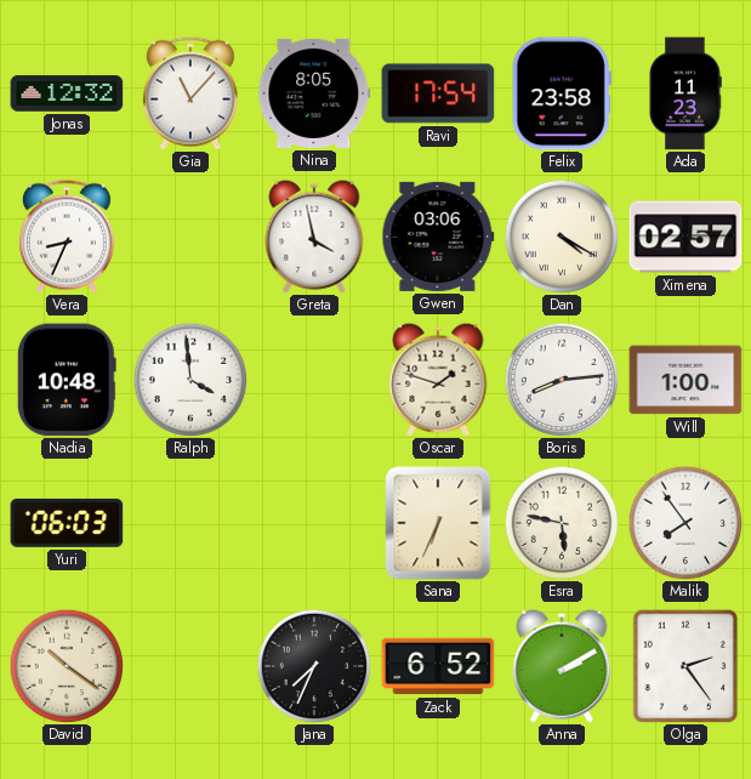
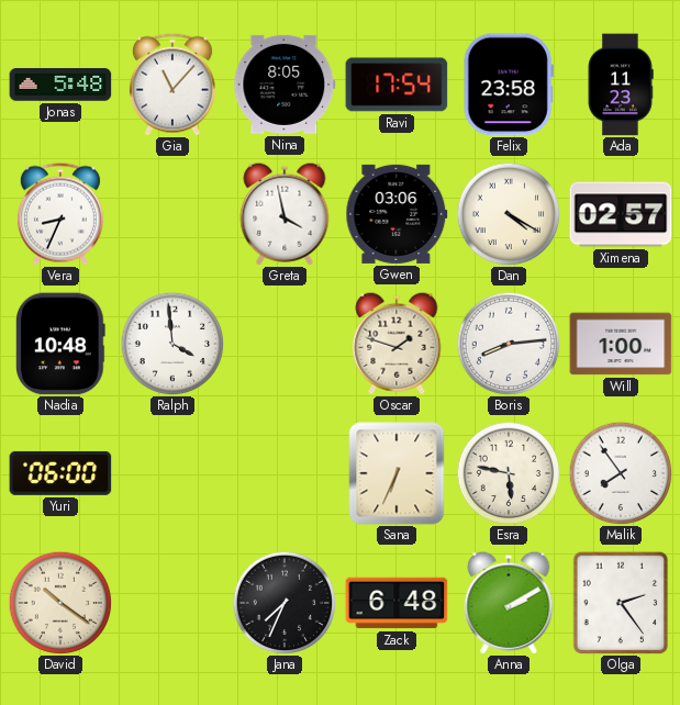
Jonas: 12:32 -> 5:48 (60, 85)
Yuri: 06:03 -> 06:00 (60, 473)
Zack: 6:52 -> 6:48 (397, 603)
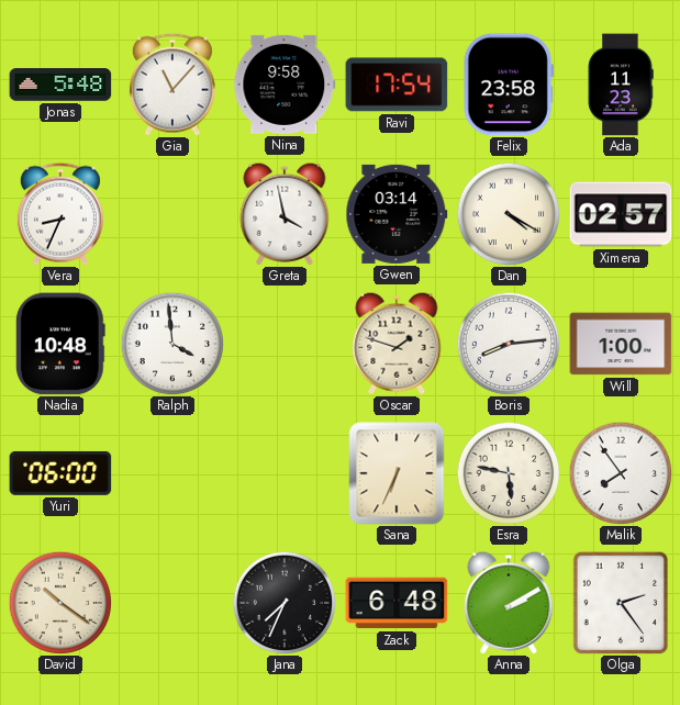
Nina: 8:05 -> 9:58 (285, 85)
Gwen: 03:06 -> 03:14 (397, 214)
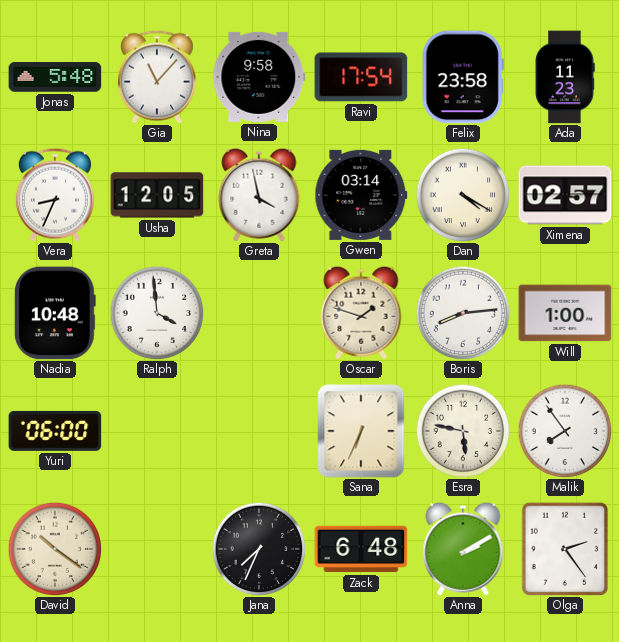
Usha: none -> 12:05 (157, 195)
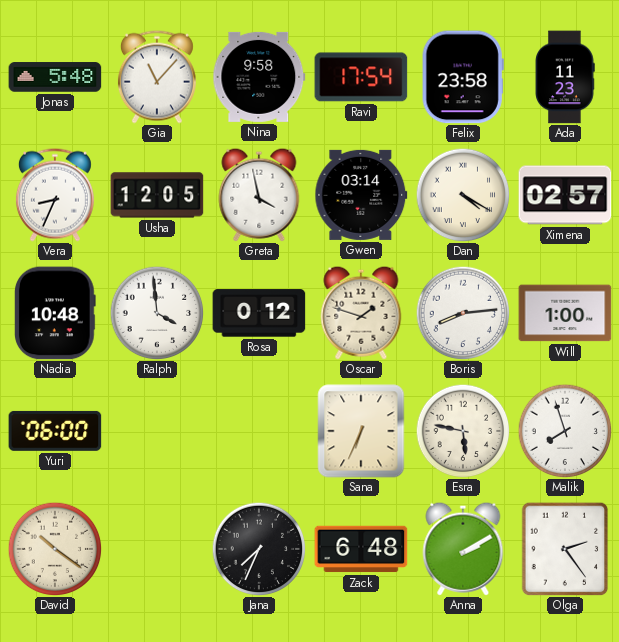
Rosa: none -> 0:12 (259, 313)
Malik: 7:54 -> 7:57 (565, 431)
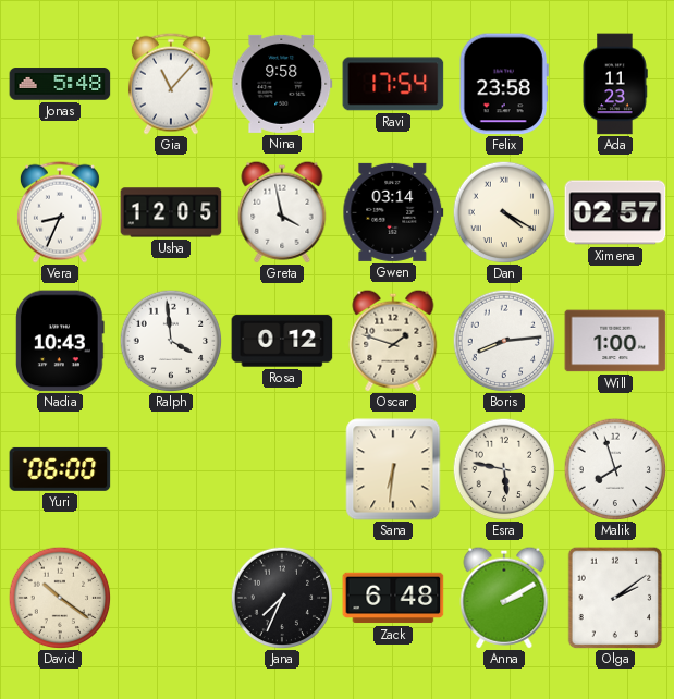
Nadia: 10:48 -> 10:43 (61, 341)
Sana: 6:34 -> 6:31 (393, 469)
Olga: 2:24 -> 2:09 (615, 598)
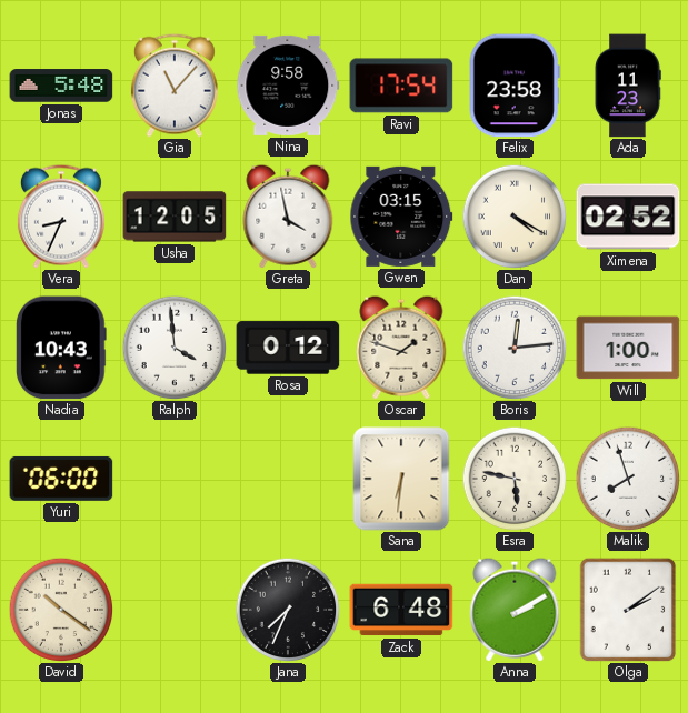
Gwen: 03:14 -> 03:15 (401, 217)
Ximena: 02:57 -> 02:52 (628, 217)
Boris: 8:14 -> 12:14 (515, 348)
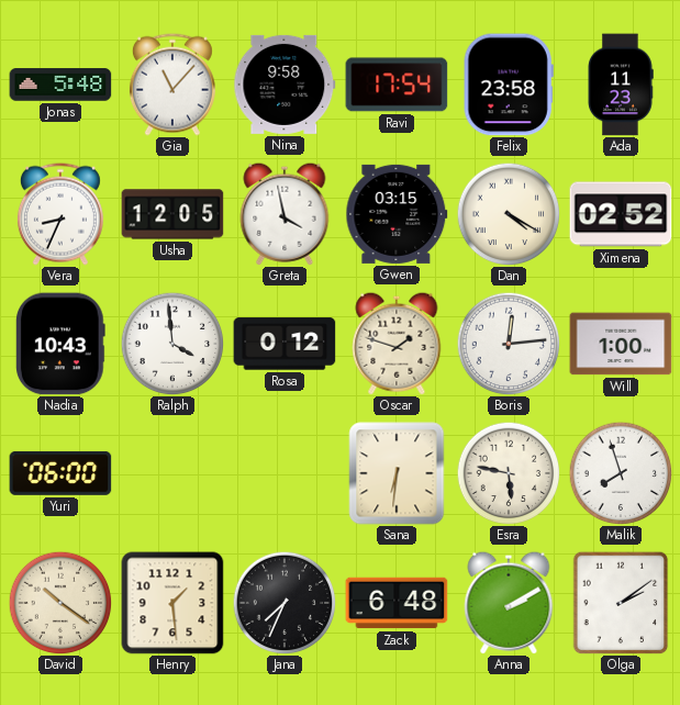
Henry: none -> 1:29 (172, 603)
